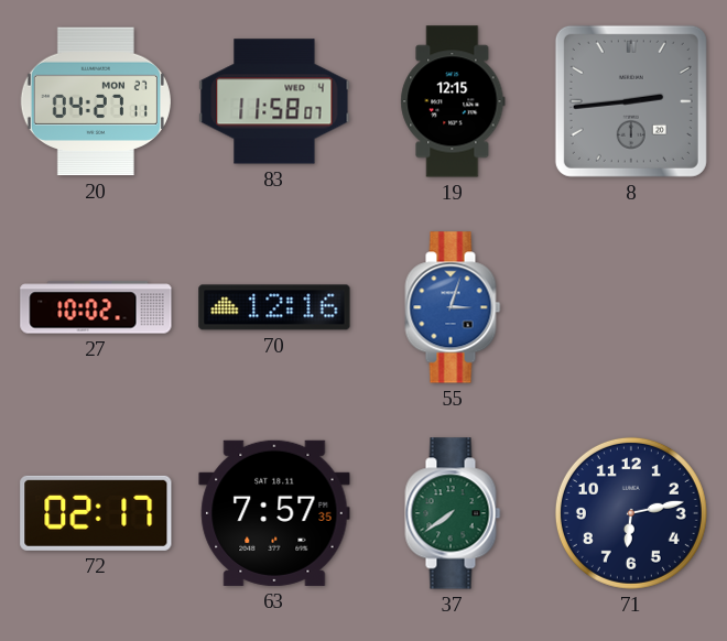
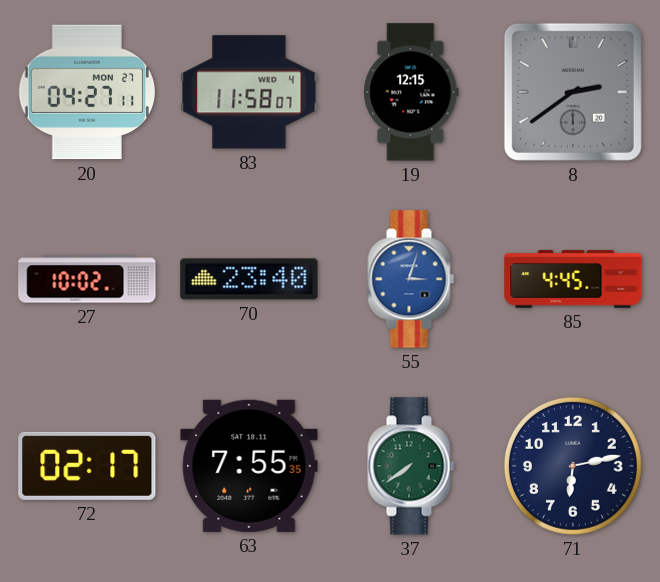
8: 2:44 -> 2:39 (573, 92)
70: 12:16 -> 23:40 (249, 279)
85: none -> 4:45 (573, 279)
63: 7:57 -> 7:55 (249, 466)
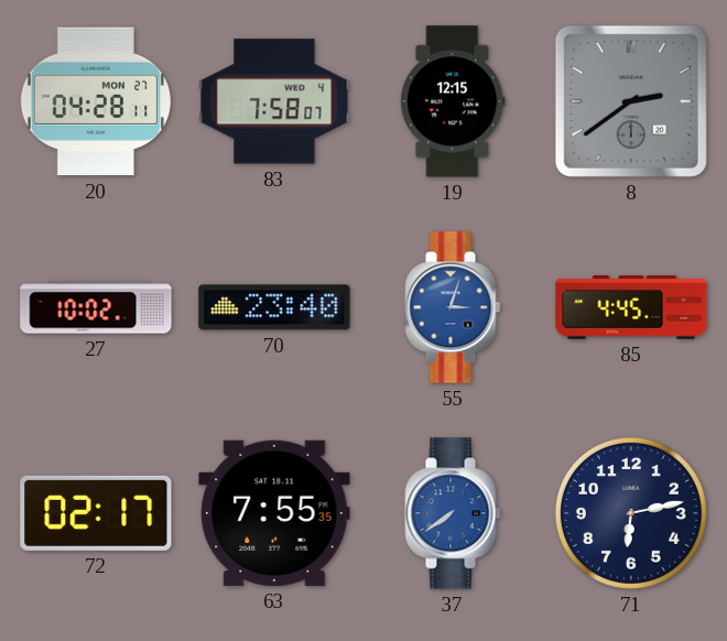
20: 04:27 -> 04:28 (96, 101)
83: 11:58 -> 7:58 (274, 101)
37 dial: green -> blue (453, 513)
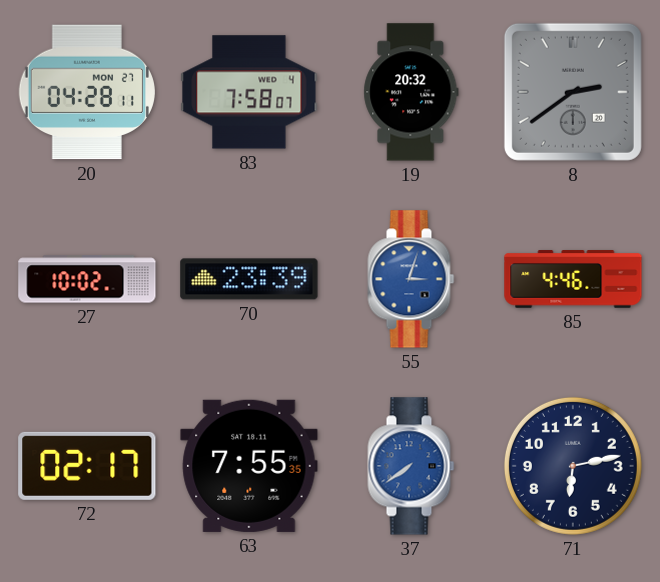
19: 12:15 -> 20:32 (411, 92)
70: 23:40 -> 23:39 (249, 279)
85: 4:45 -> 4:46 (573, 279)
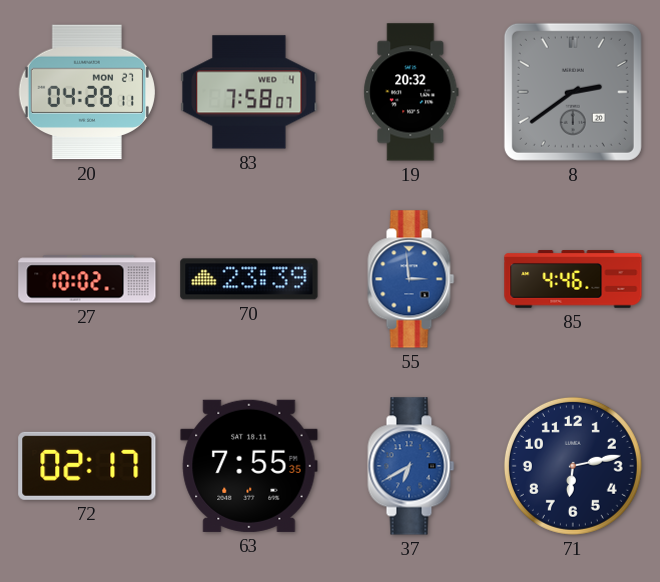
55: 3:03 -> 2:59 (411, 279)
37: 7:39 -> 6:40 (411, 466)
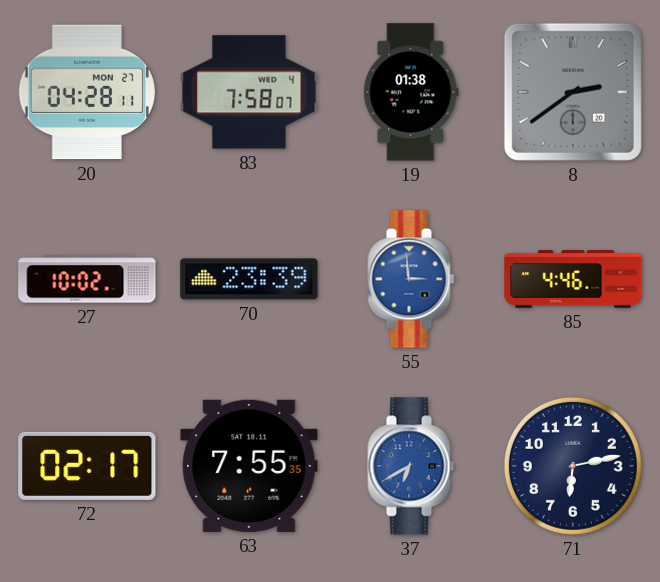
19: 20:32 -> 01:38 (411, 92)
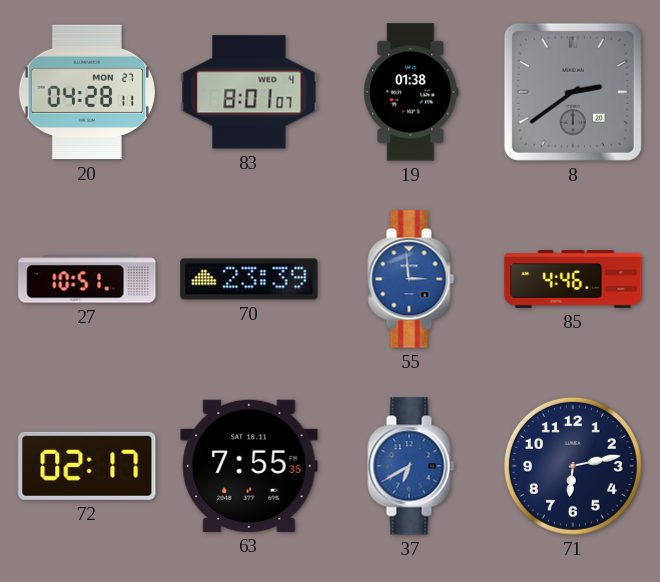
83: 7:58 -> 8:01 (249, 92)
27: 10:02 -> 10:51 (87, 279)
